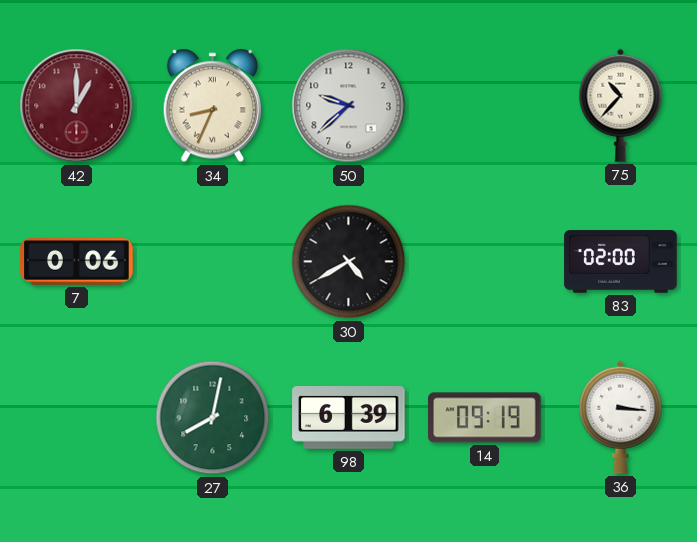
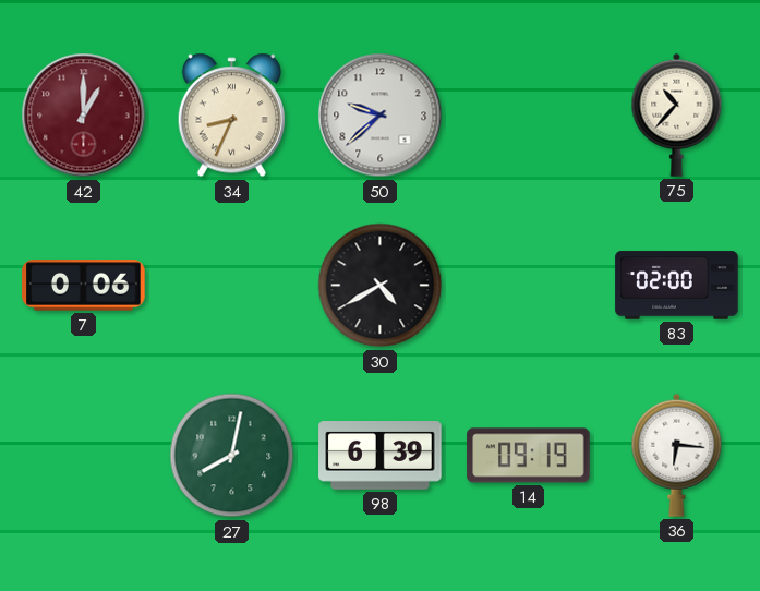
36: 3:16 -> 6:16 (677, 455)
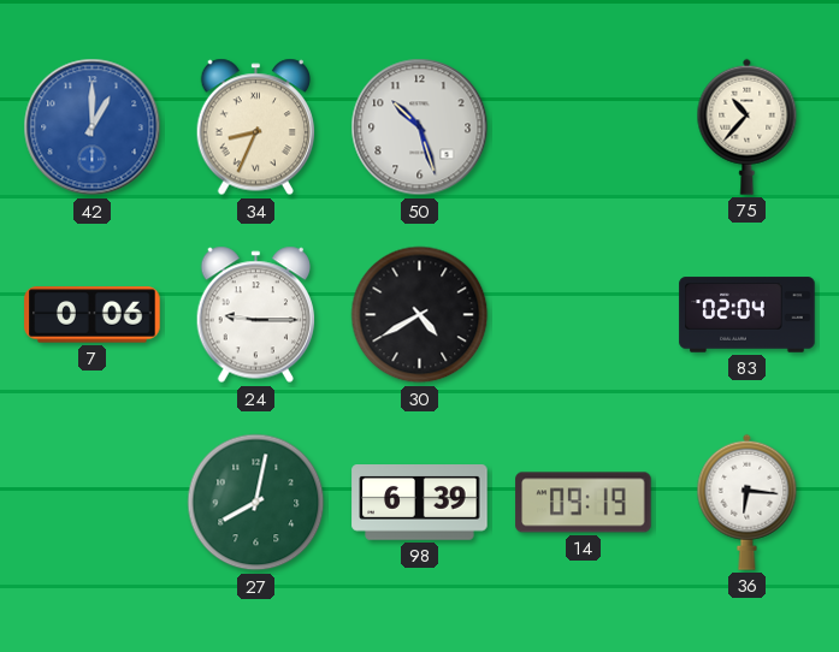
42 dial: burgundy -> blue (93, 128)
50: 9:38 -> 10:27 (420, 128)
24: none -> 9:15 (256, 315)
83: 02:00 -> 02:04 (748, 315)
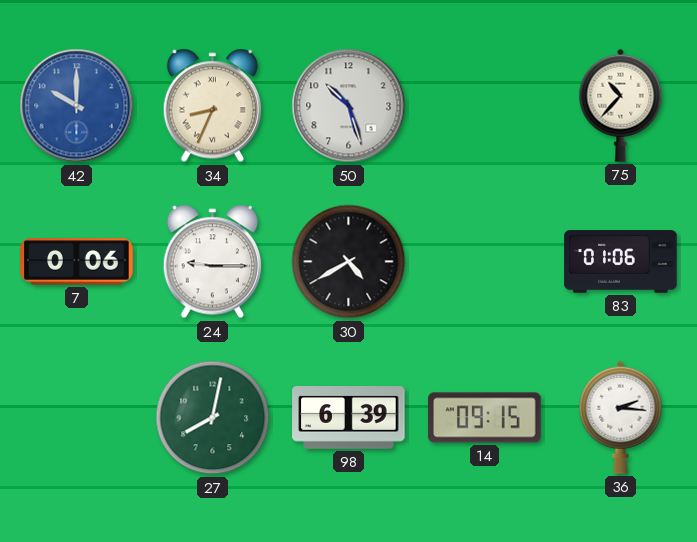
42: 1:00 -> 10:00 (77, 106)
83: 02:04 -> 01:06 (621, 262)
14: 09:19 -> 09:15 (485, 418)
36: 6:16 -> 2:16 (621, 417)
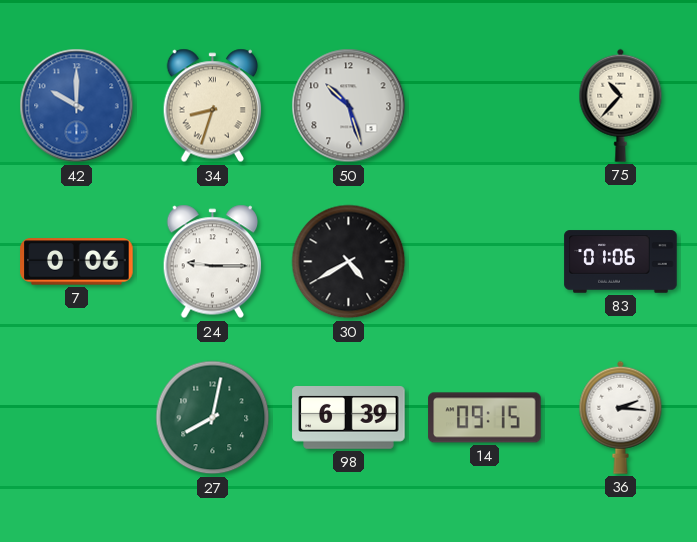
34: 8:34 -> 8:33 (213, 106)
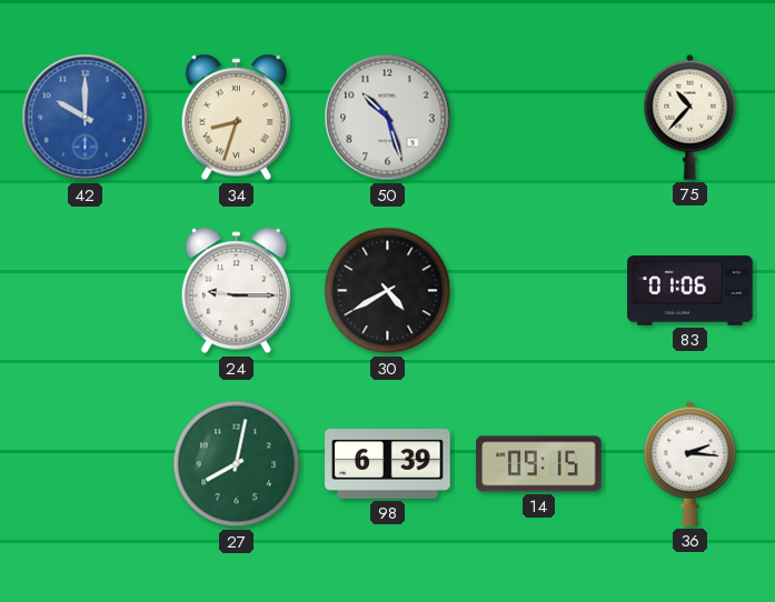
7: 0:06 -> none (77, 262)
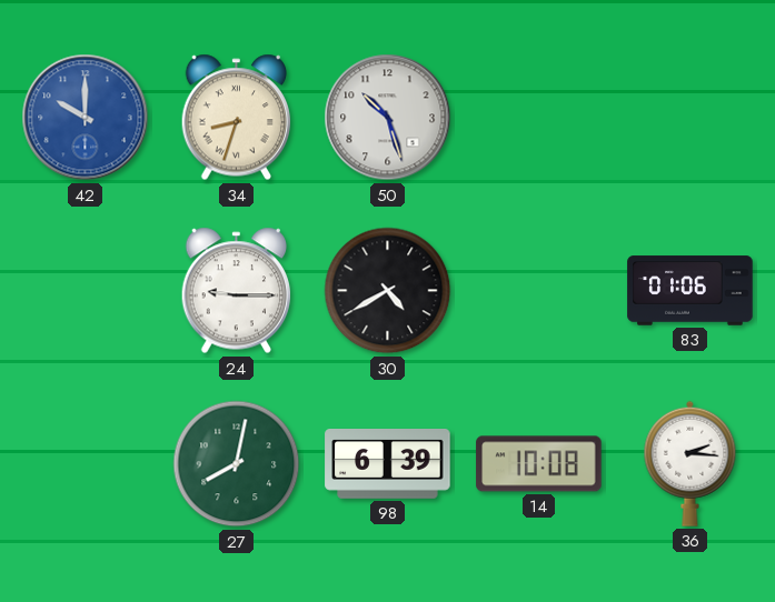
75: 10:37 -> none (690, 117)
14: 09:15 -> 10:08 (539, 464)
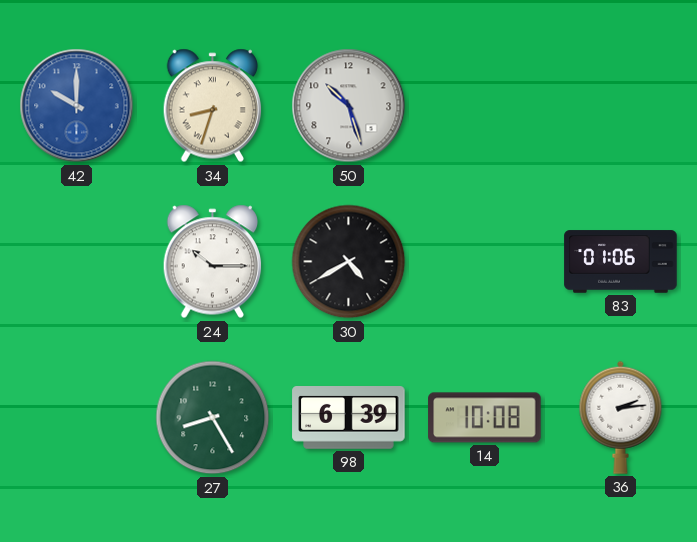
24: 9:15 -> 10:15 (213, 262)
27: 8:02 -> 8:25 (213, 418)
36: 2:16 -> 2:14 (621, 417)
